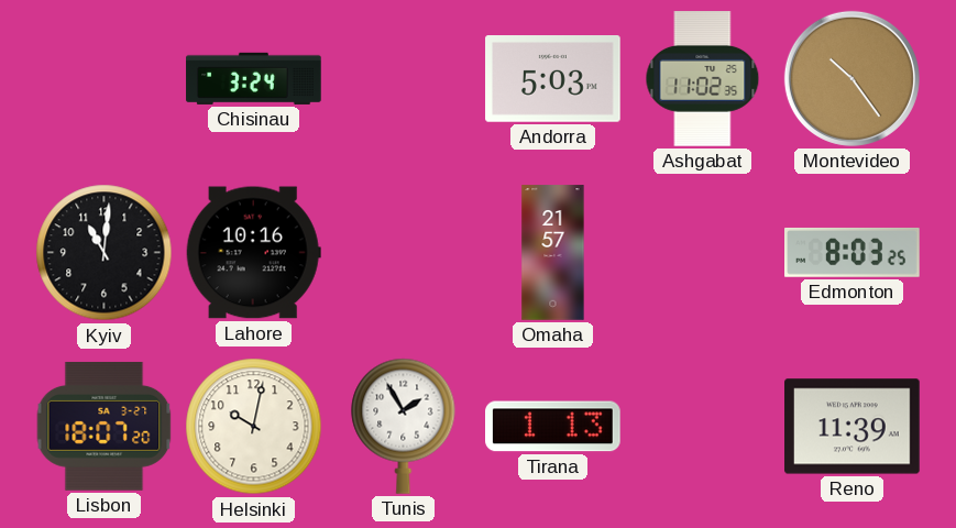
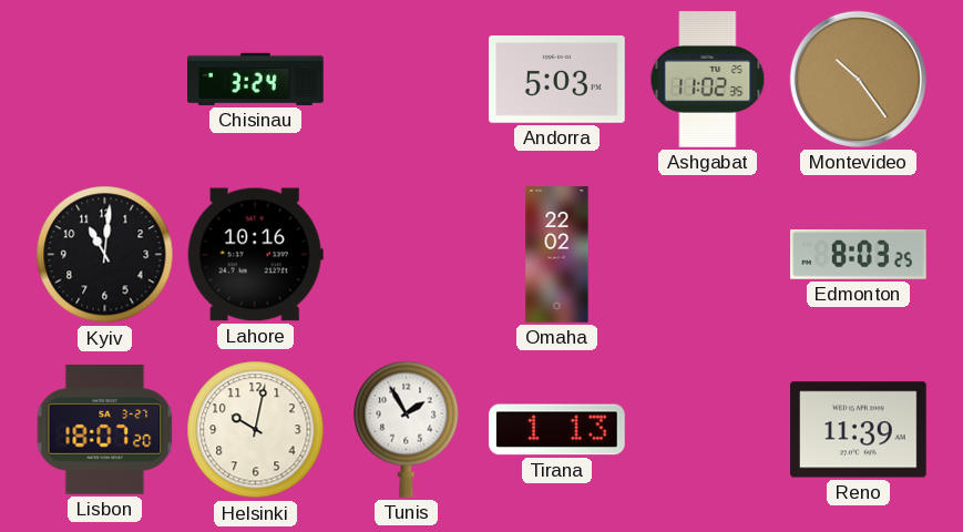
Omaha: 21:57 -> 22:02 (557, 255)
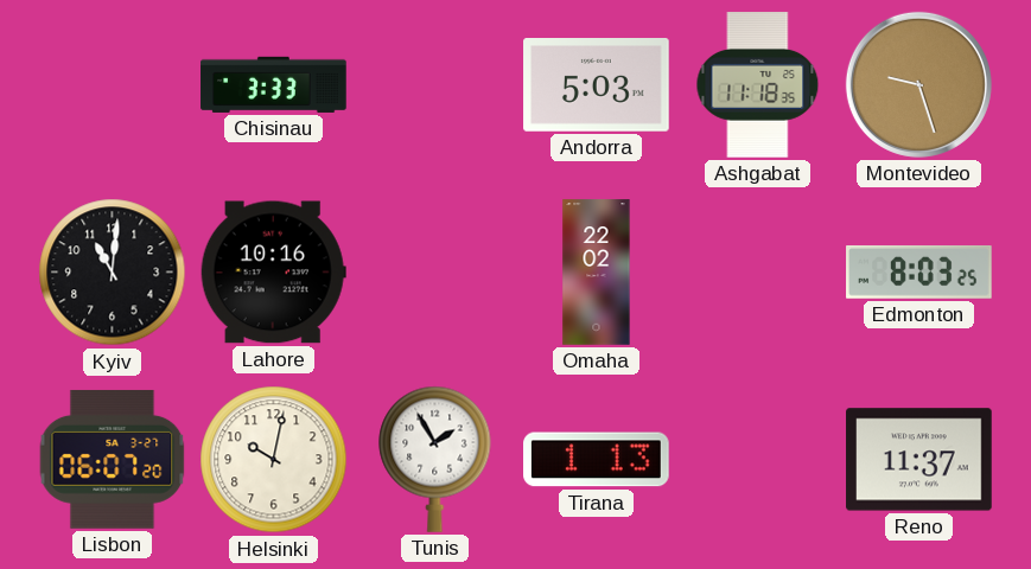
Chisinau: 3:24 -> 3:33 (274, 84)
Ashgabat: 11:02 -> 11:18 (758, 85)
Montevideo: 10:24 -> 9:27 (918, 84)
Lisbon: 18:07 -> 06:07 (113, 460)
Reno: 11:39 -> 11:37 (919, 460)
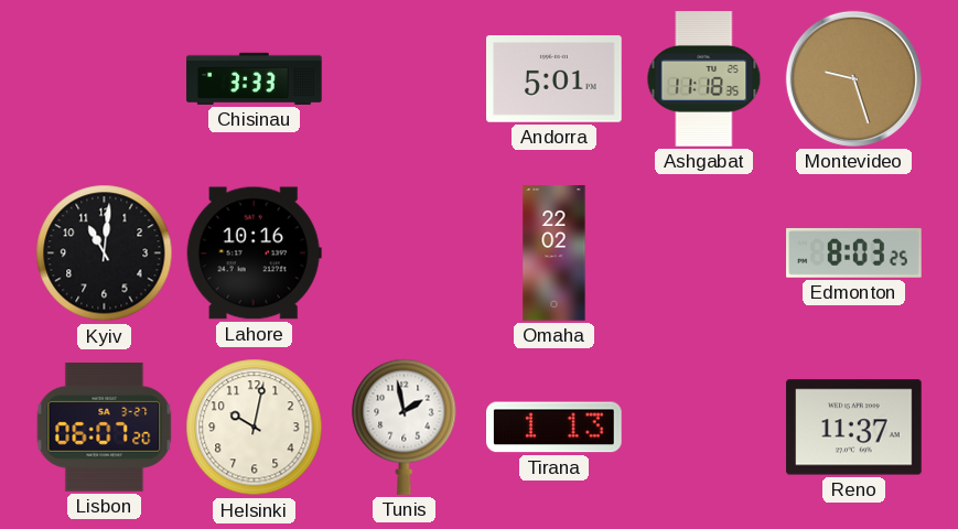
Andorra: 5:03 -> 5:01 (555, 79)
Tunis: 1:55 -> 1:58 (405, 427)
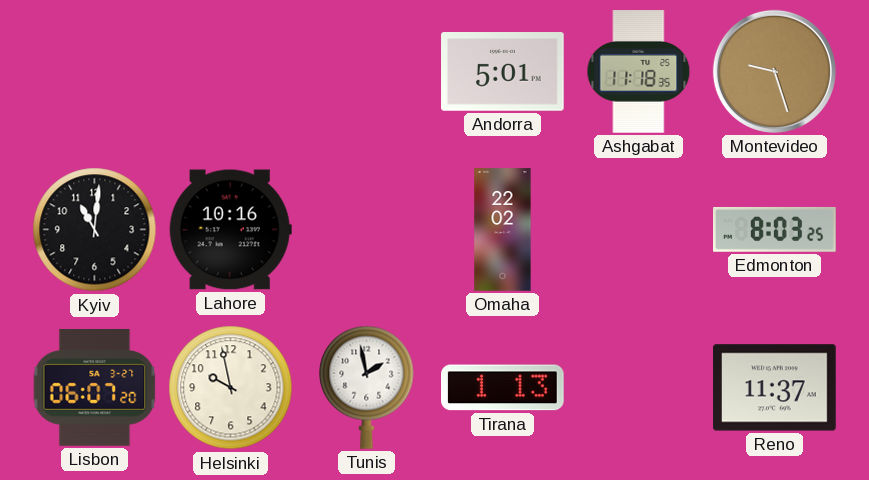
Chisinau: 3:33 -> none (255, 78)
Helsinki: 10:02 -> 9:58 (231, 388)
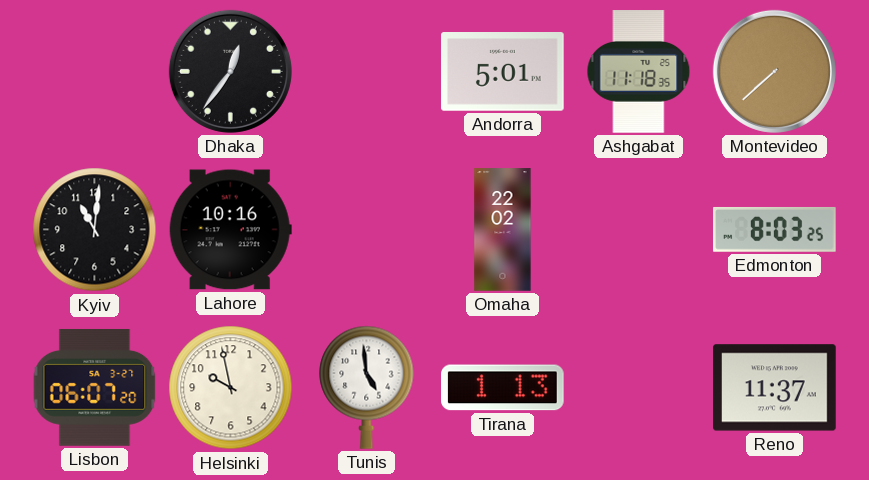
Dhaka: none -> 12:36 (230, 71)
Montevideo: 9:27 -> 7:38 (774, 71)
Tunis: 1:58 -> 4:59 (367, 387)
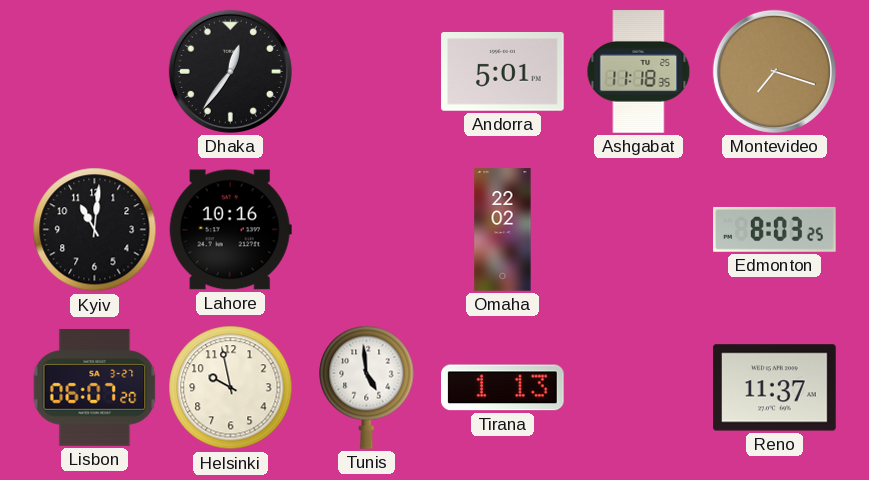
Montevideo: 7:38 -> 7:18 (774, 71)
